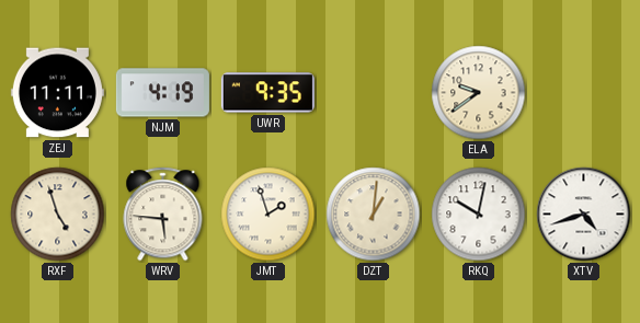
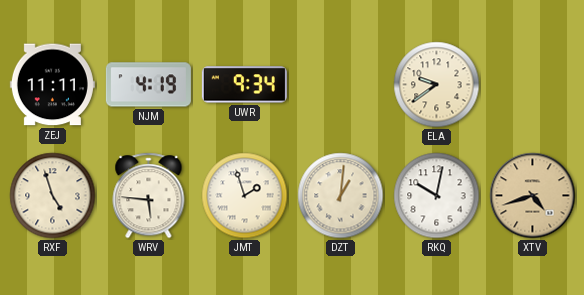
UWR: 9:35 -> 9:34 (244, 85)
XTV dial: white -> champagne (533, 196)
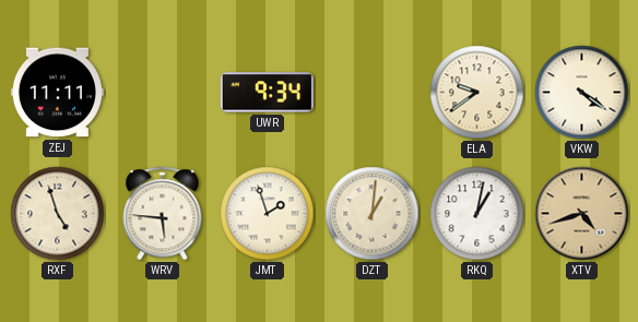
NJM: 4:19 -> none (148, 85)
VKW: none -> 4:21 (582, 93)
RKQ: 10:02 -> 1:02 (477, 214)
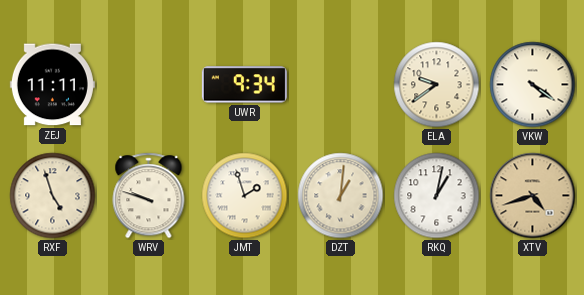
WRV: 5:46 -> 9:48 (149, 196)
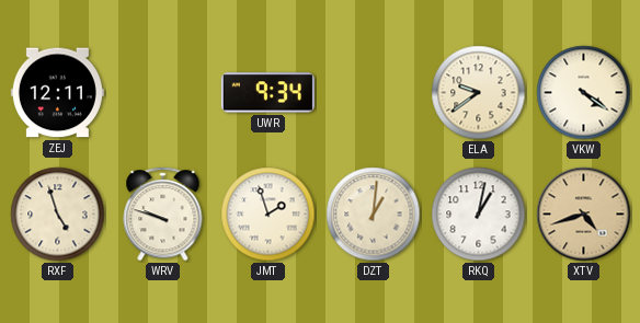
ZEJ: 11:11 -> 12:11 (57, 93)
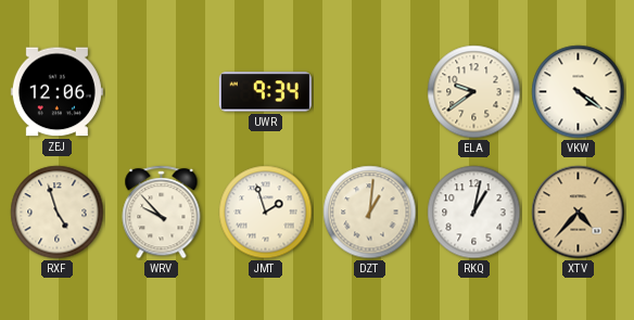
ZEJ: 12:11 -> 12:06 (56, 92)
WRV: 9:48 -> 9:53 (162, 213)
XTV: 4:42 -> 4:37 (579, 213)
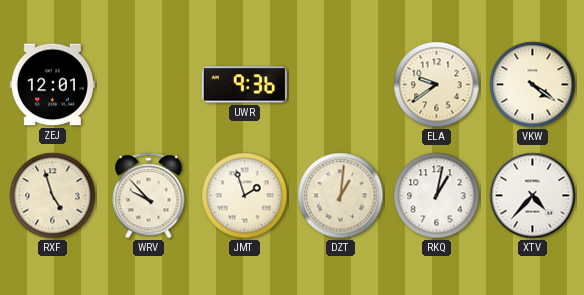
ZEJ: 12:06 -> 12:01 (52, 85)
UWR: 9:34 -> 9:36 (244, 85)
XTV dial: champagne -> white (533, 196)
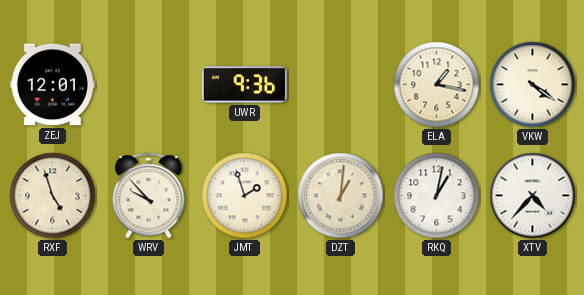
ELA: 9:39 -> 1:17 (437, 85)
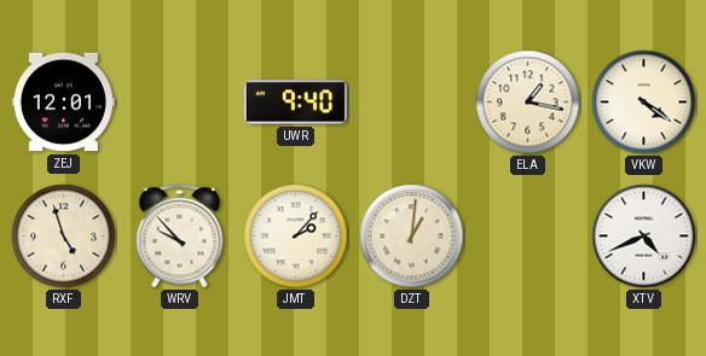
UWR: 9:36 -> 9:40 (295, 103)
JMT: 1:57 -> 2:07 (296, 237)
RKQ: 1:02 -> none (437, 196)
XTV: 4:37 -> 4:41 (644, 237)
